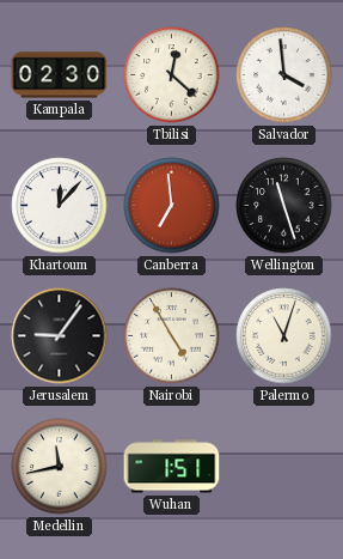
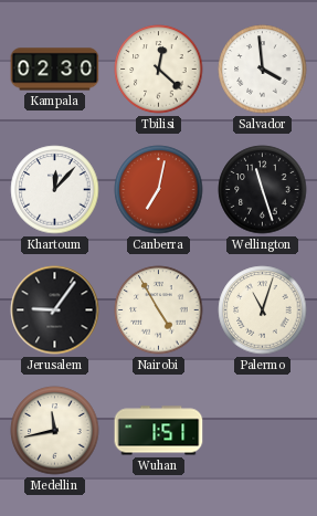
Canberra: 6:59 -> 7:02 (159, 190)
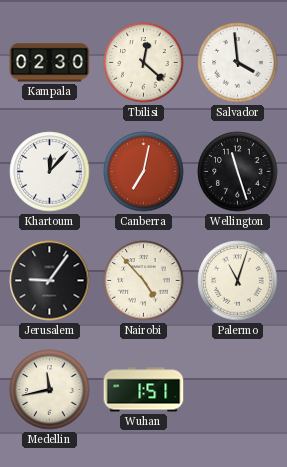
Nairobi: 4:55 -> 4:53 (144, 281)
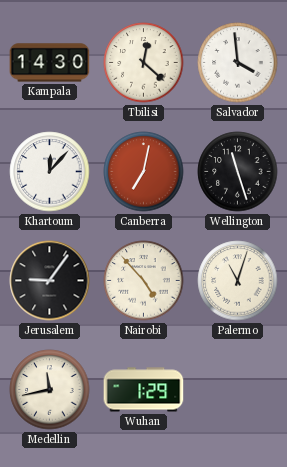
Kampala: 02:30 -> 14:30 (50, 63)
Wuhan: 1:51 -> 1:29 (144, 390)
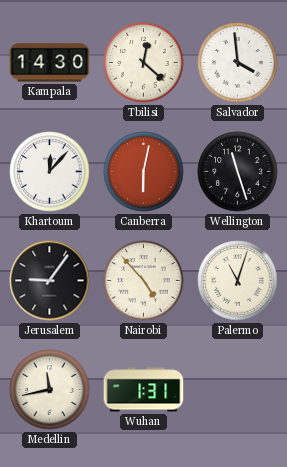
Canberra: 7:02 -> 6:02 (144, 172)
Wuhan: 1:29 -> 1:31 (144, 390)
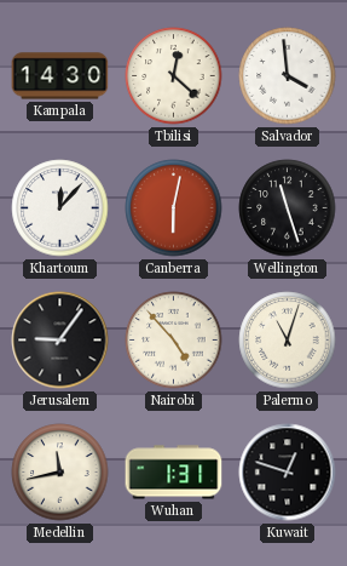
Kuwait: none -> 12:48 (288, 473)
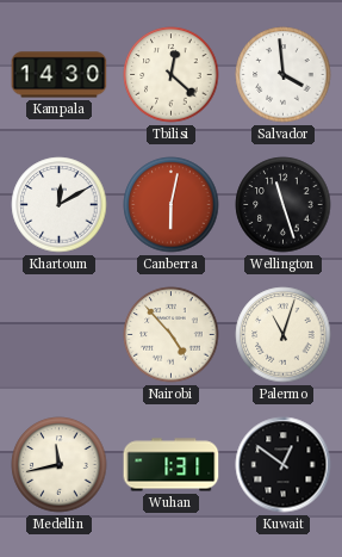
Khartoum: 12:07 -> 12:10 (60, 205)
Jerusalem: 9:06 -> none (60, 341)
Kuwait: 12:48 -> 12:51 (284, 465)
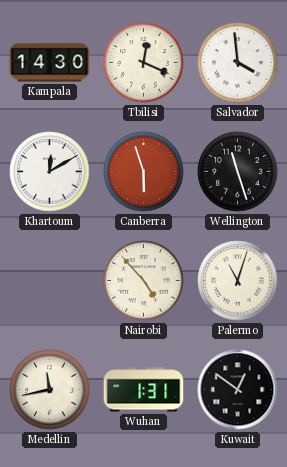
Tbilisi: 12:22 -> 12:19 (144, 63)
Canberra: 6:02 -> 5:57 (144, 172)
